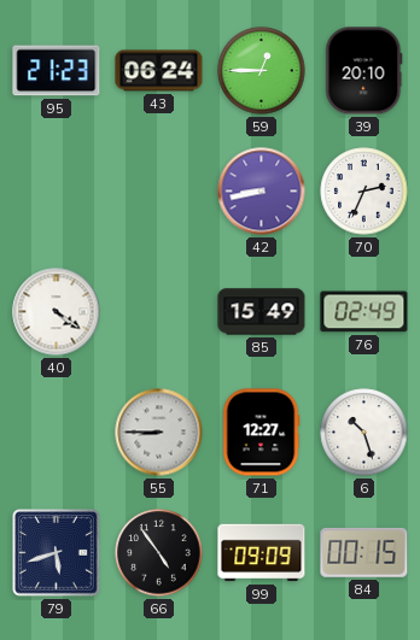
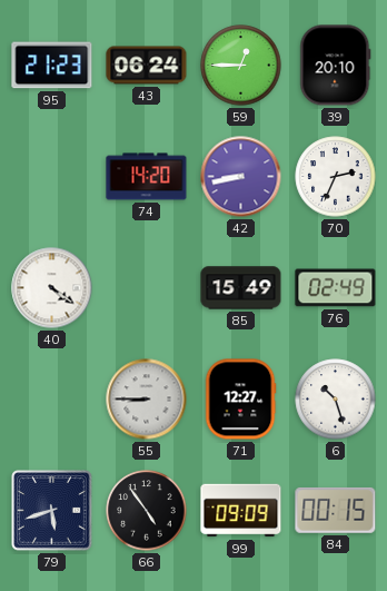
74: none -> 14:20 (147, 177)
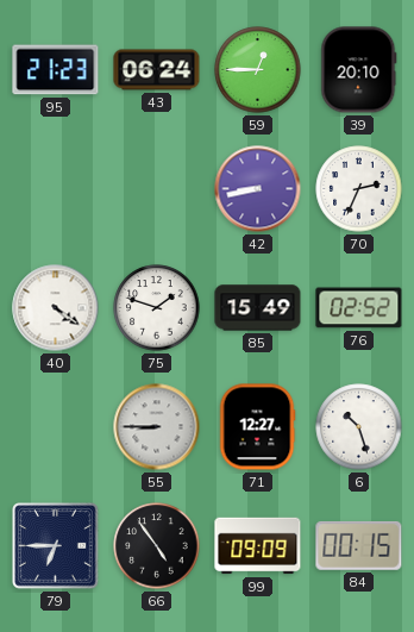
74: 14:20 -> none (147, 177)
75: none -> 1:48 (157, 308)
76: 02:49 -> 02:52 (359, 308)
79: 5:42 -> 6:45 (56, 546)
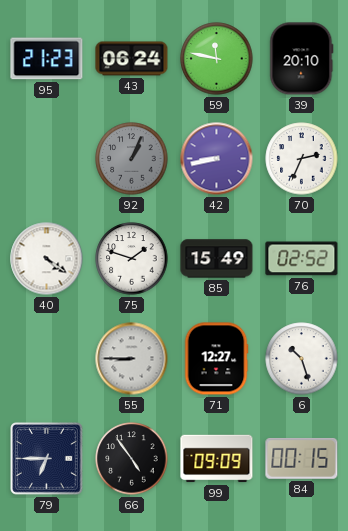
59: 12:45 -> 11:47 (217, 59)
92: none -> 1:04 (132, 159)
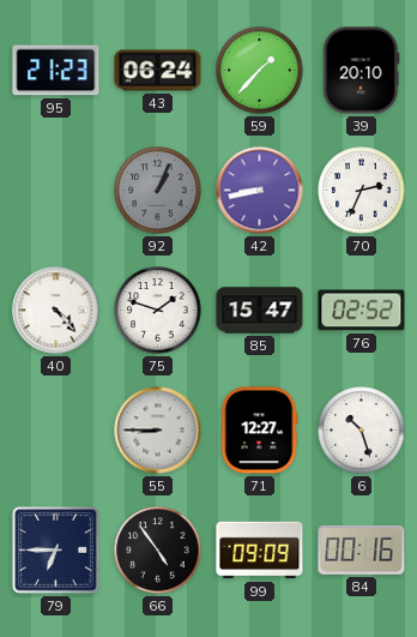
59: 11:47 -> 1:37 (260, 71)
40: 4:21 -> 4:23 (56, 311)
85: 15:49 -> 15:47 (260, 311)
84: 00:15 -> 00:16 (362, 549)
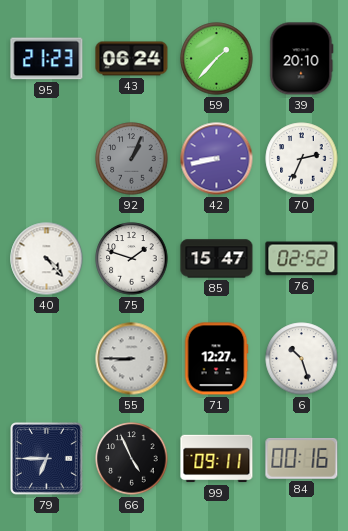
66: 4:54 -> 4:56 (132, 459)
99: 09:09 -> 09:11 (217, 459)
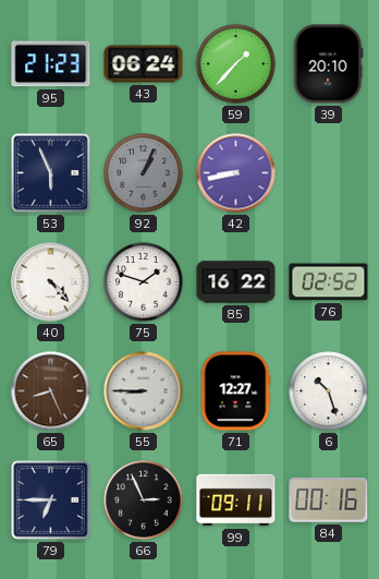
53: none -> 5:56 (51, 173)
70: 2:34 -> none (302, 159)
85: 15:47 -> 16:22 (236, 282)
65: none -> 8:26 (51, 391)
66: 4:56 -> 2:56 (144, 500)
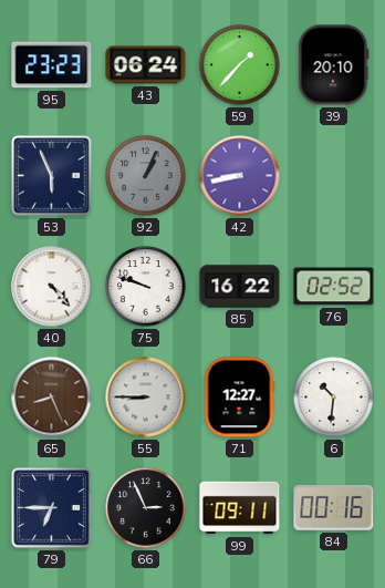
95: 21:23 -> 23:23 (52, 65)
75: 1:48 -> 9:48 (146, 287)
6: 10:27 -> 10:31 (334, 398)
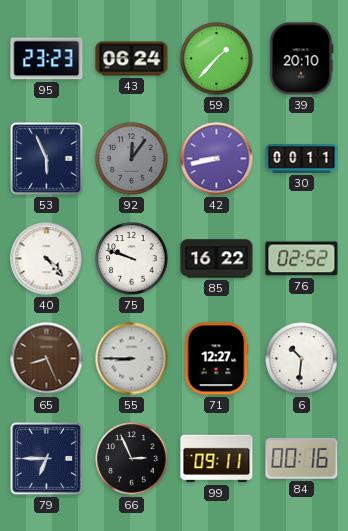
92: 1:04 -> 12:06 (132, 159)
30: none -> 00:11 (302, 159)
